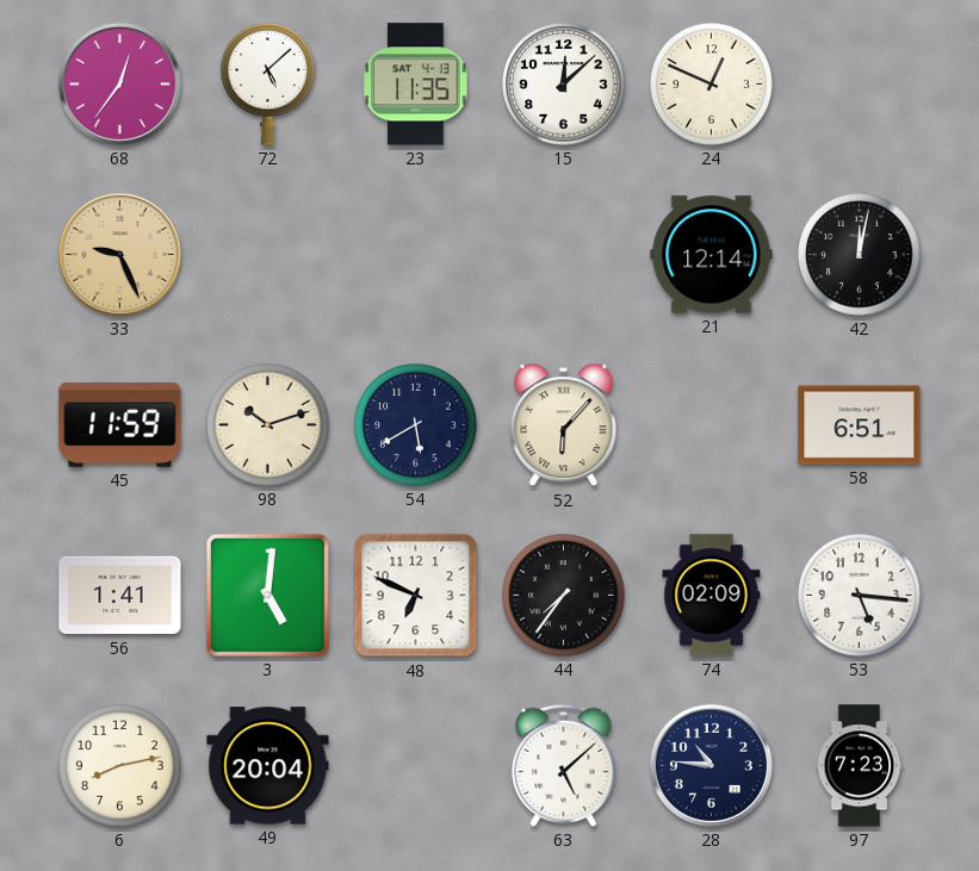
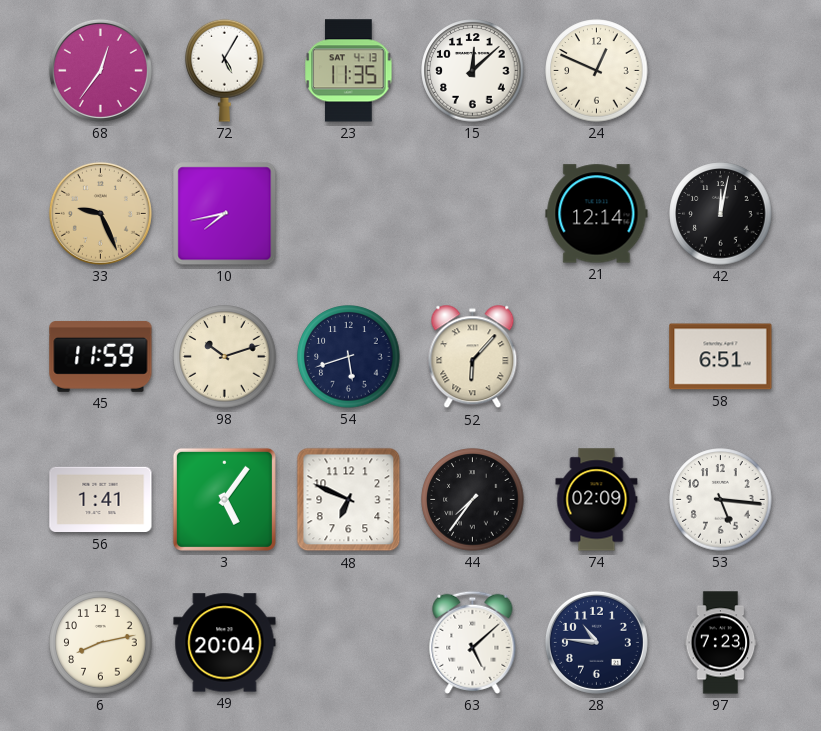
72: 5:08 -> 5:05 (225, 70)
10: none -> 7:43 (225, 214)
54: 5:40 -> 5:42 (349, 357)
3: 5:01 -> 5:06 (224, 499)
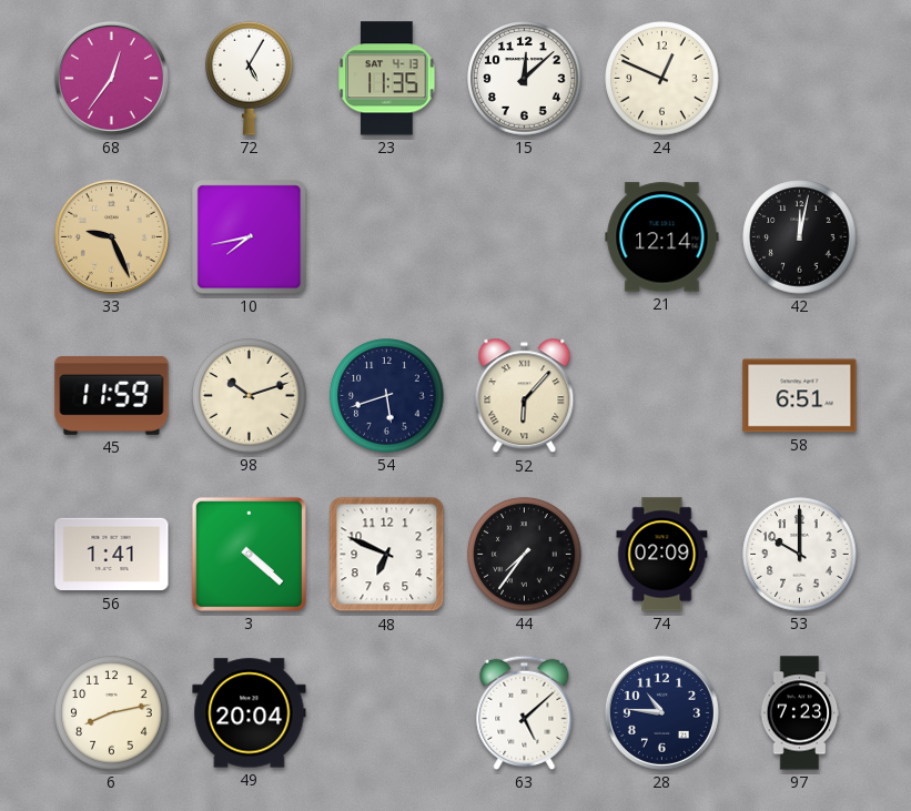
3: 5:06 -> 4:22 (249, 554)
53: 5:16 -> 10:00 (800, 555)
